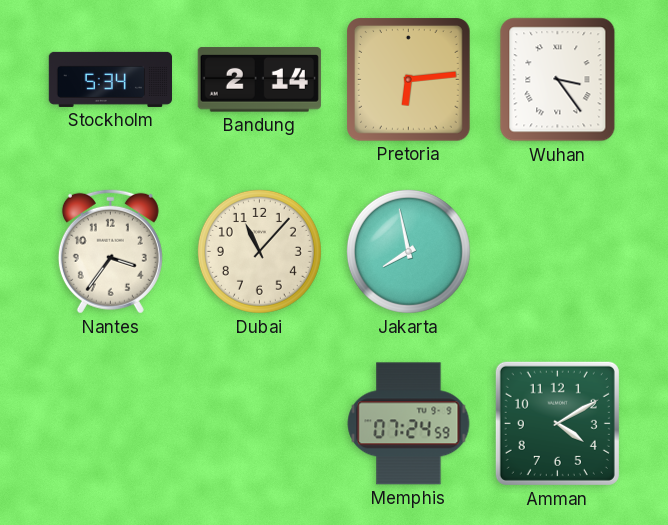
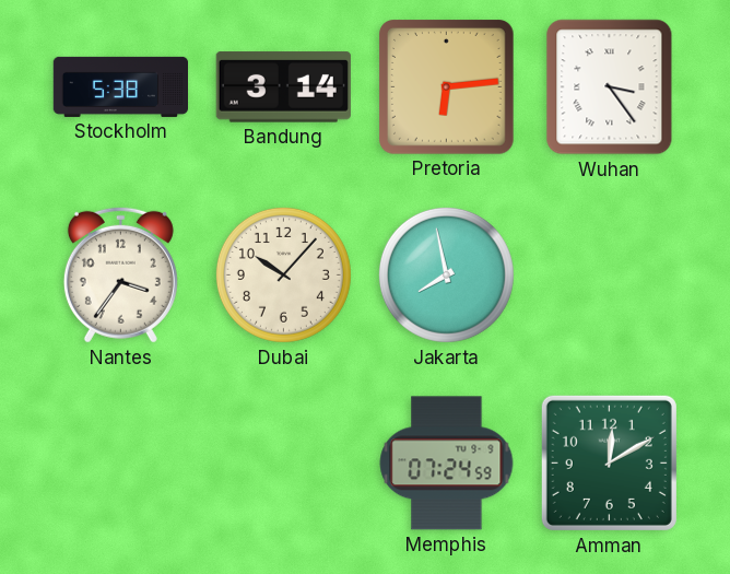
Stockholm: 5:34 -> 5:38 (120, 86)
Bandung: 2:14 -> 3:14 (283, 87)
Dubai: 11:07 -> 10:07 (283, 274)
Amman: 4:10 -> 12:10 (609, 462)
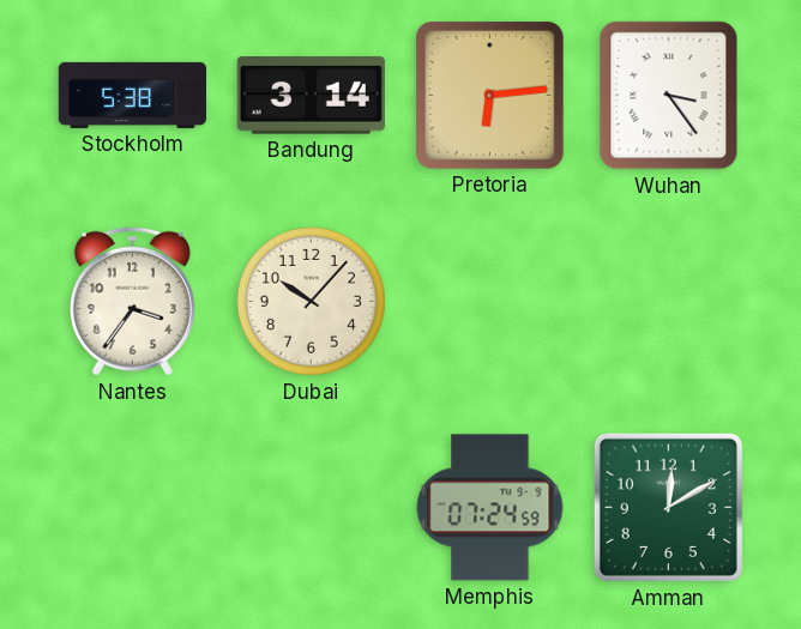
Jakarta: 7:58 -> none (446, 274)
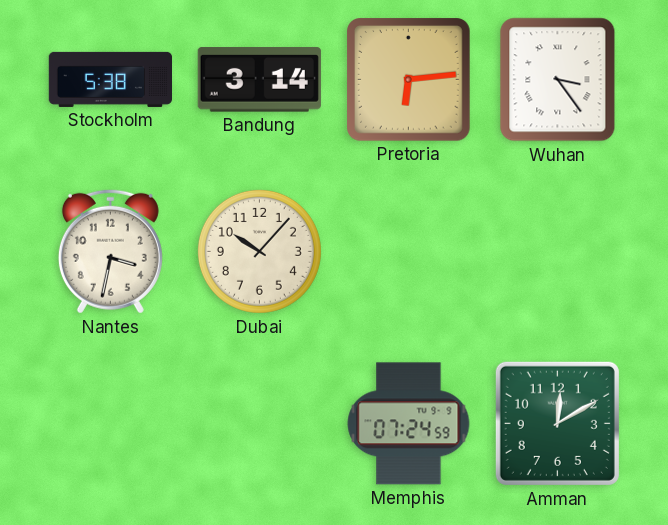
Nantes: 3:36 -> 3:32 (110, 251)
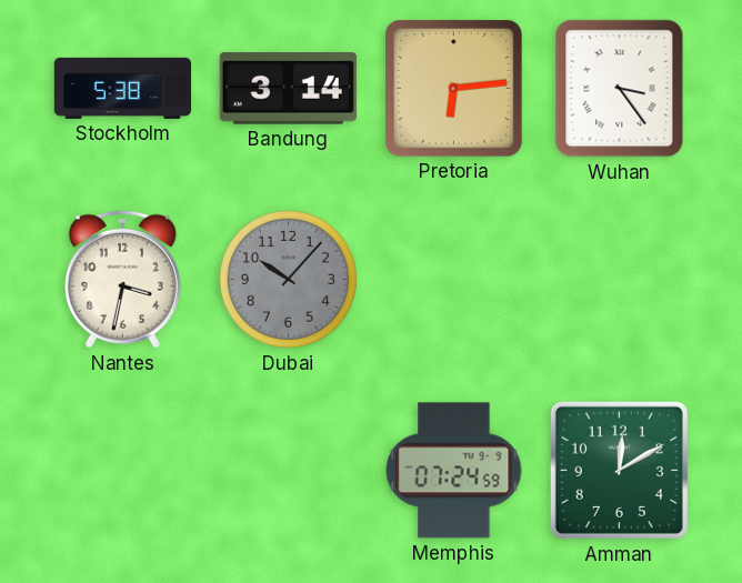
Dubai dial: cream -> grey (288, 279)
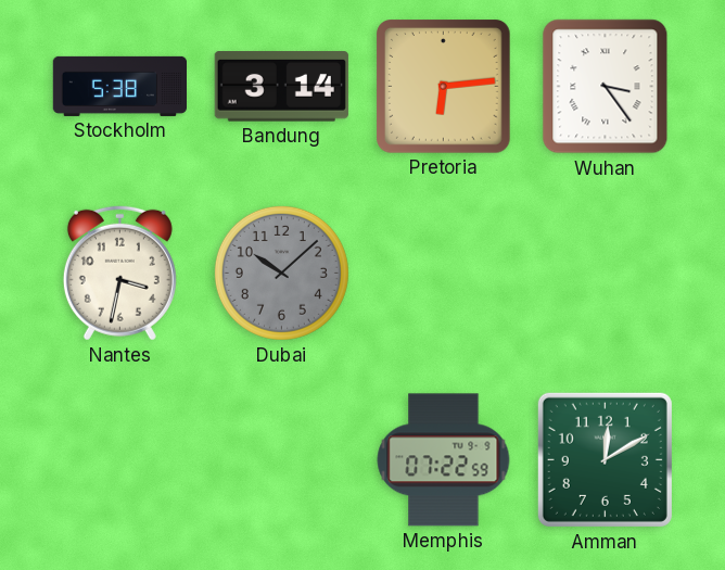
Dubai: 10:07 -> 10:08 (281, 273)
Memphis: 07:24 -> 07:22 (444, 460)
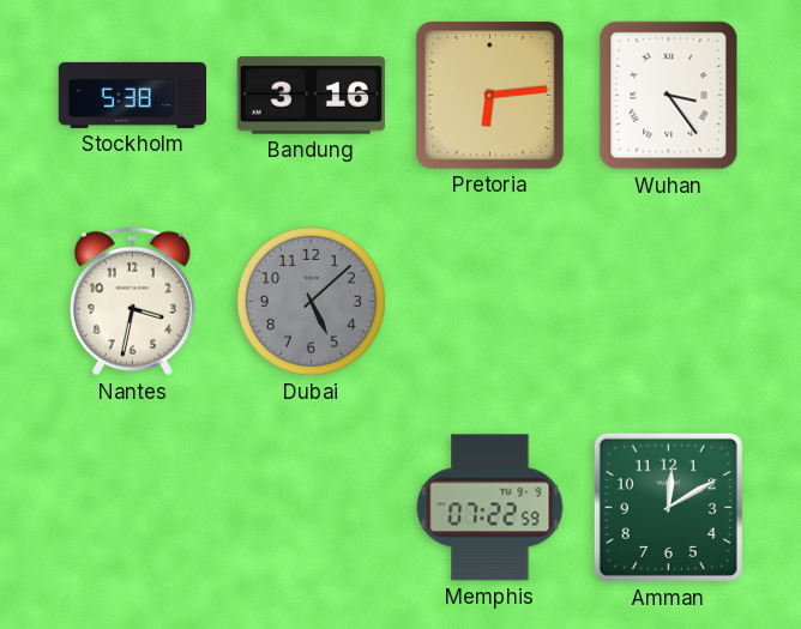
Bandung: 3:14 -> 3:16 (311, 96)
Dubai: 10:08 -> 5:08 (311, 301)
